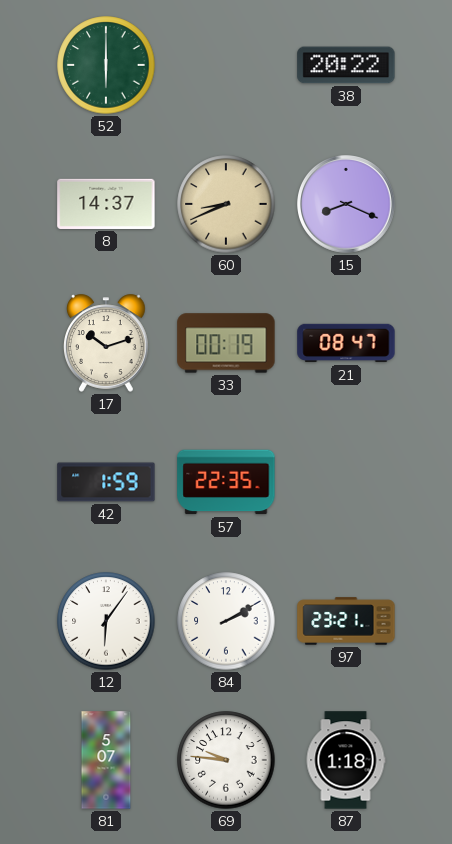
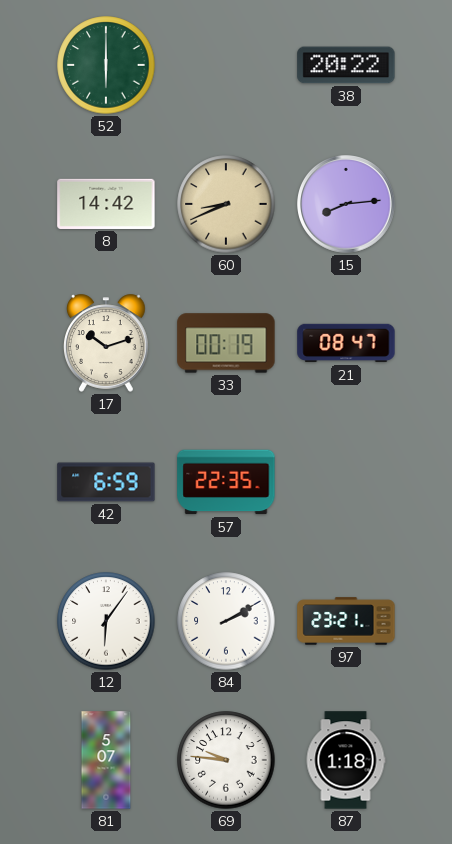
8: 14:37 -> 14:42 (106, 204)
15: 8:19 -> 8:14 (346, 204)
42: 1:59 -> 6:59 (106, 482)
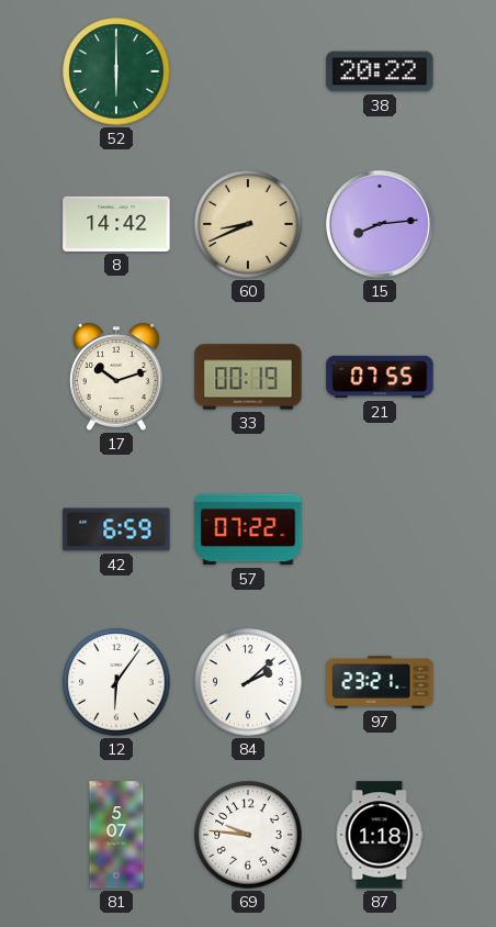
21: 08:47 -> 07:55 (380, 377)
57: 22:35 -> 07:22 (248, 529)
84: 2:10 -> 2:08 (248, 682)
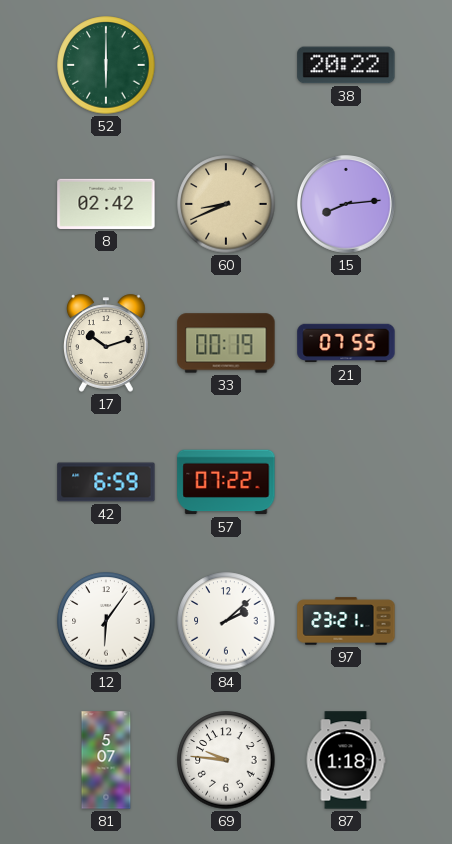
8: 14:42 -> 02:42 (106, 204)
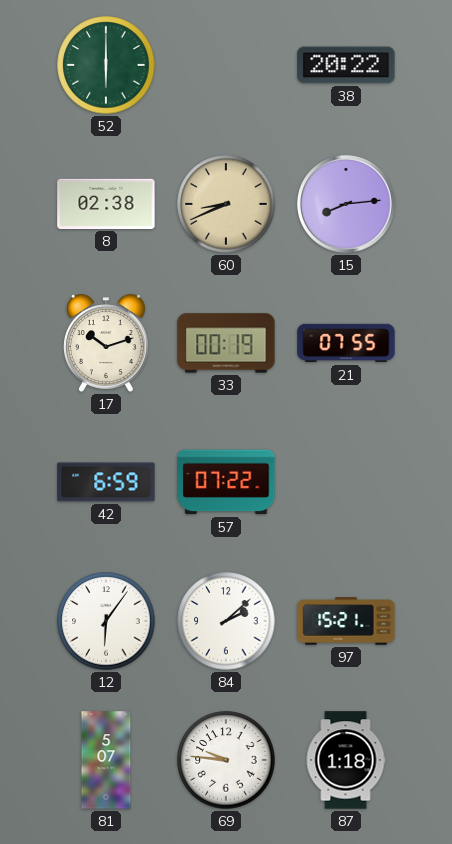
8: 02:42 -> 02:38 (106, 204)
97: 23:21 -> 15:21 (346, 621)
